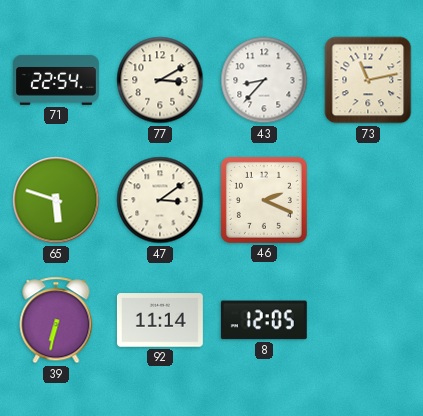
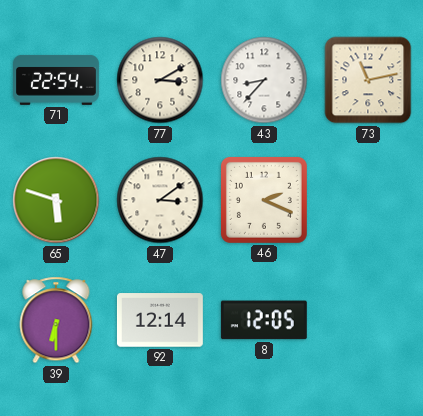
39: 6:32 -> 6:30 (56, 320)
92: 11:14 -> 12:14 (160, 320)
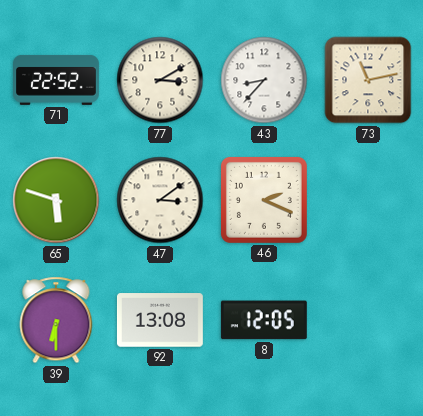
71: 22:54 -> 22:52 (57, 80)
92: 12:14 -> 13:08 (160, 320)
